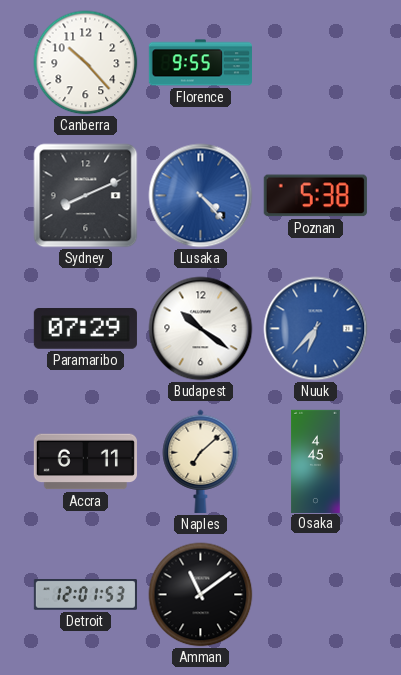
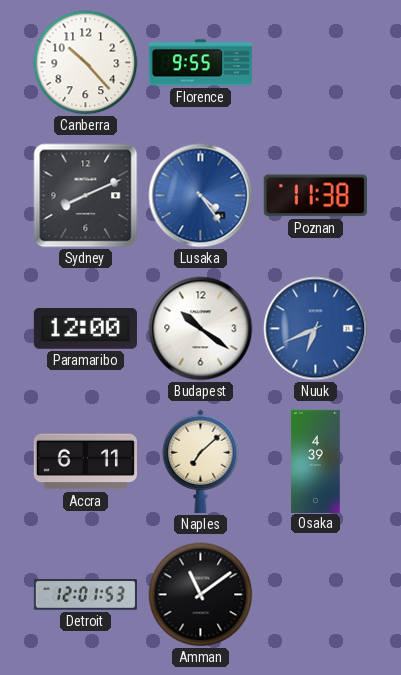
Lusaka: 4:23 -> 4:24 (201, 196)
Poznan: 5:38 -> 11:38 (315, 196)
Paramaribo: 07:29 -> 12:00 (85, 329)
Nuuk: 6:37 -> 6:41 (316, 329)
Osaka: 4:45 -> 4:39 (316, 461)
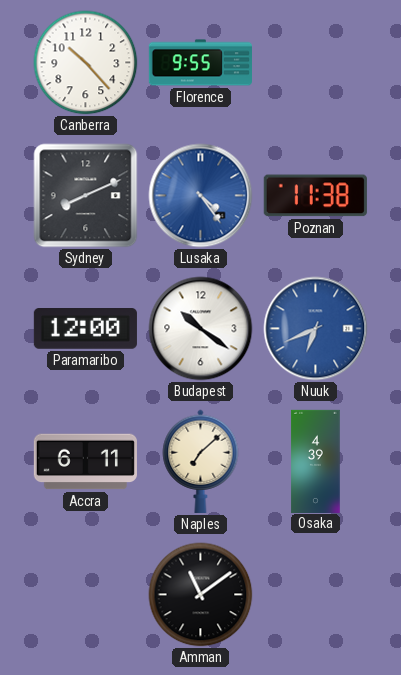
Detroit: 12:01 -> none (85, 595)
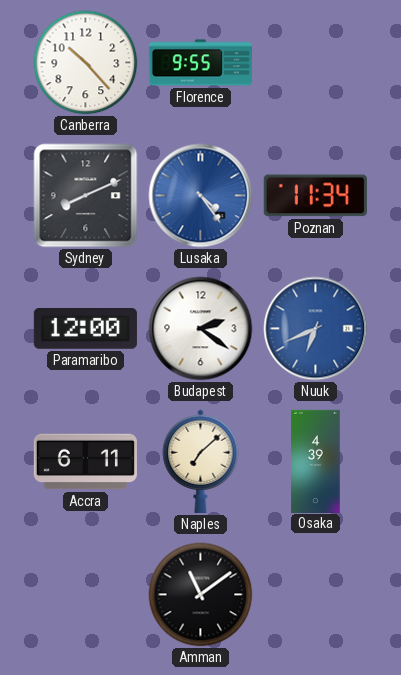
Poznan: 11:38 -> 11:34 (315, 196)
Budapest: 10:21 -> 2:21 (201, 329)
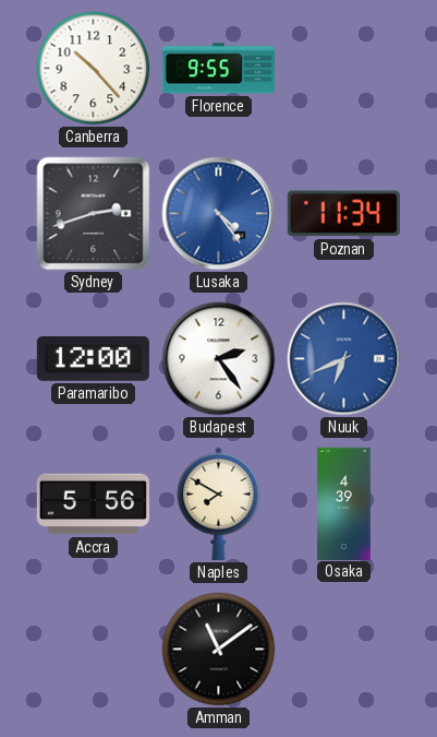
Sydney: 8:11 -> 2:42 (94, 214)
Budapest: 2:21 -> 2:24 (219, 359)
Accra: 6:11 -> 5:56 (93, 504)
Naples: 7:08 -> 7:50 (219, 503)
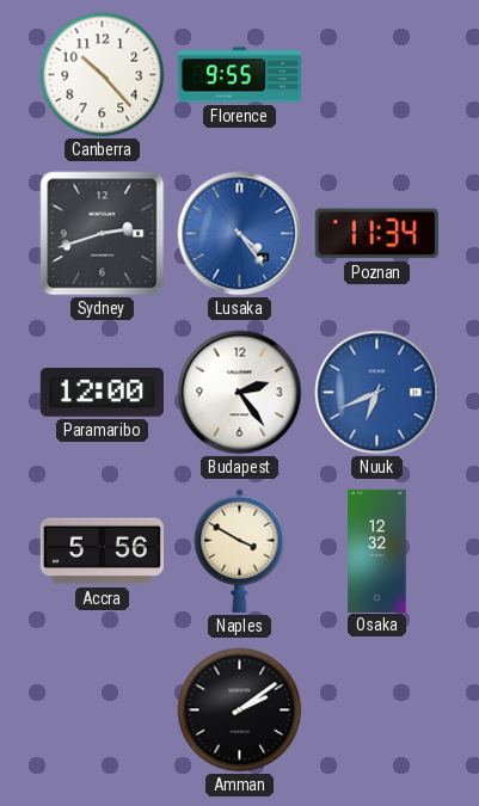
Naples: 7:50 -> 3:50 (240, 550)
Osaka: 4:39 -> 12:32 (377, 550)
Amman: 11:09 -> 2:09 (240, 710)
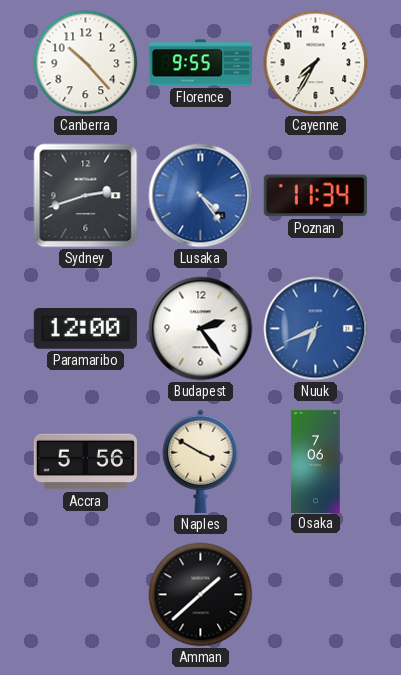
Cayenne: none -> 7:35 (316, 63)
Osaka: 12:32 -> 7:06 (316, 461)
Amman: 2:09 -> 1:38 (201, 595)
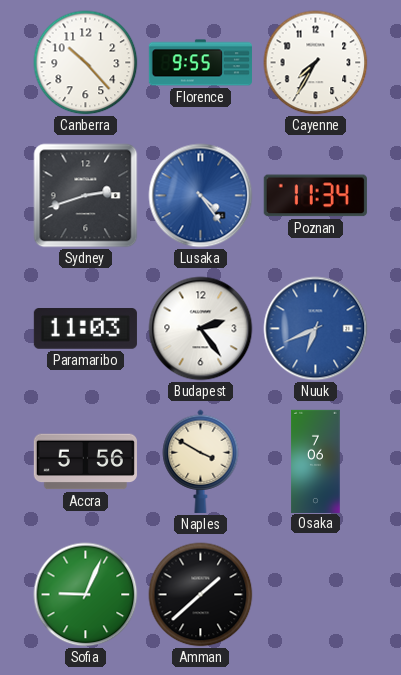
Paramaribo: 12:00 -> 11:03 (85, 329)
Sofia: none -> 9:04 (86, 595)
